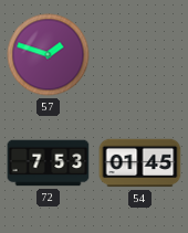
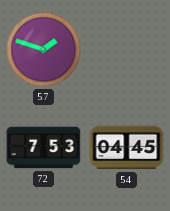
54: 01:45 -> 04:45 (127, 148)
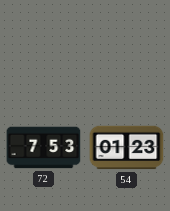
57: 1:48 -> none (44, 50)
54: 04:45 -> 01:23 (127, 148)
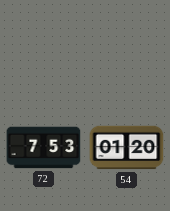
54: 01:23 -> 01:20 (127, 148)
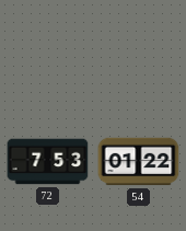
54: 01:20 -> 01:22 (139, 162)
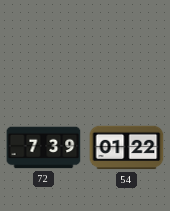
72: 7:53 -> 7:39 (44, 148)
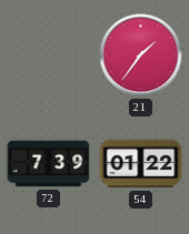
21: none -> 1:36 (141, 55)
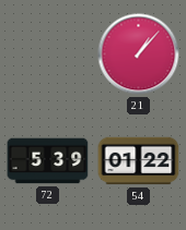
21: 1:36 -> 1:07 (139, 55)
72: 7:39 -> 5:39 (48, 161)
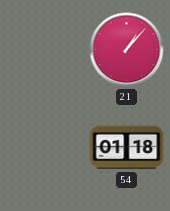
72: 5:39 -> none (48, 161)
54: 01:22 -> 01:18 (127, 148)
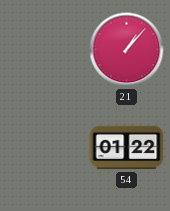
54: 01:18 -> 01:22 (127, 148)
